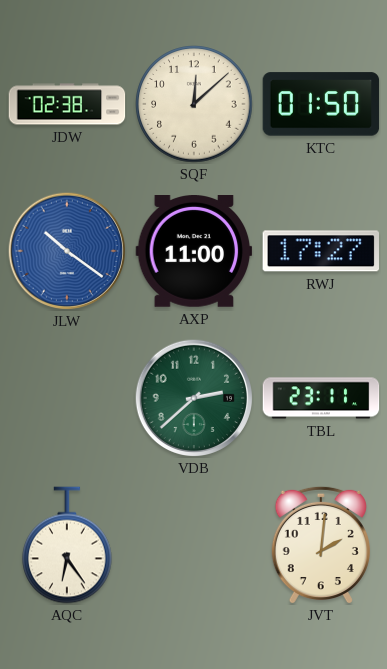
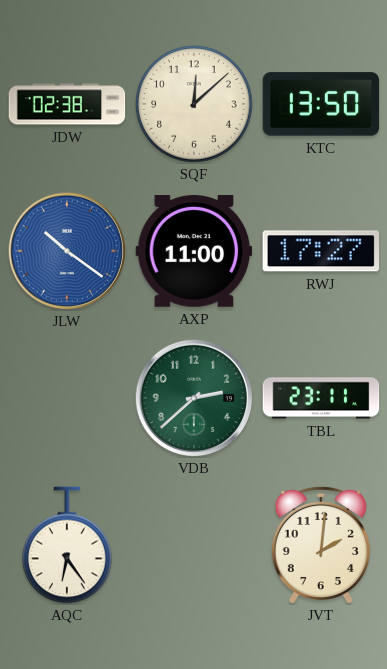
KTC: 01:50 -> 13:50 (321, 104)
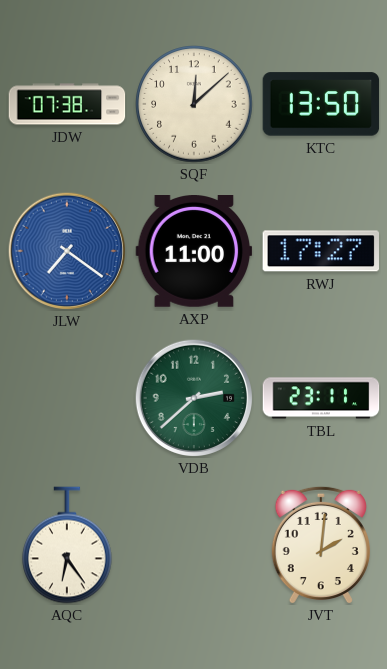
JDW: 02:38 -> 07:38 (67, 104)
JLW: 10:21 -> 7:21 (66, 250)
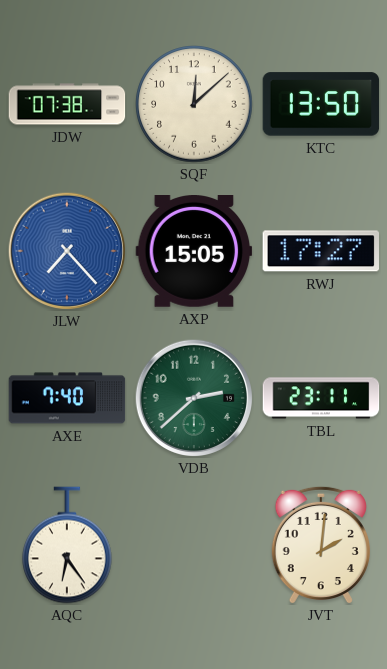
JLW: 7:21 -> 7:23 (66, 250)
AXP: 11:00 -> 15:05 (194, 252)
AXE: none -> 7:40 (67, 398)
